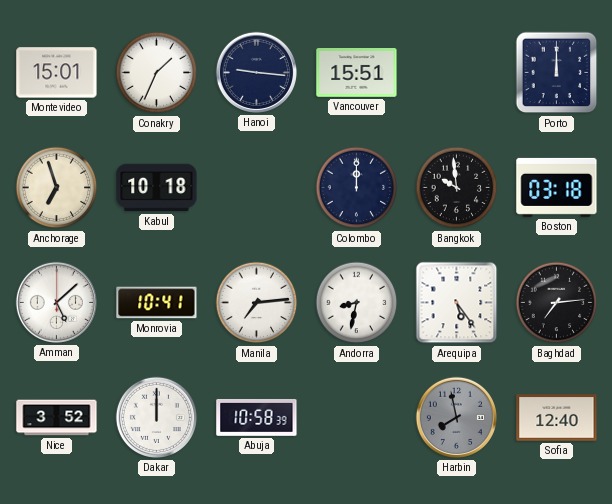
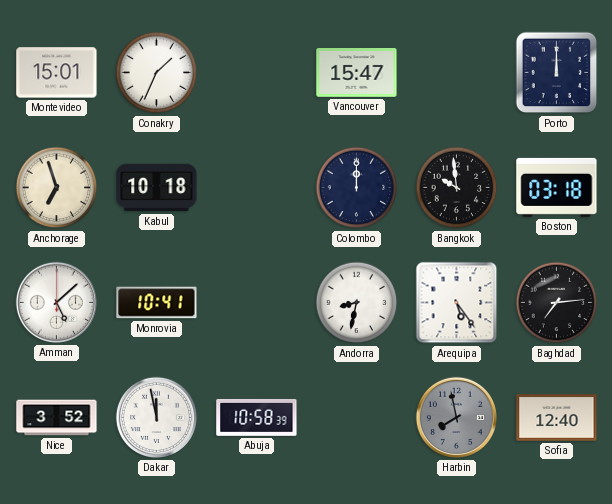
Hanoi: 9:16 -> none (256, 72)
Vancouver: 15:51 -> 15:47 (357, 73)
Manila: 7:14 -> none (257, 303)
Dakar: 12:00 -> 11:58 (156, 417)
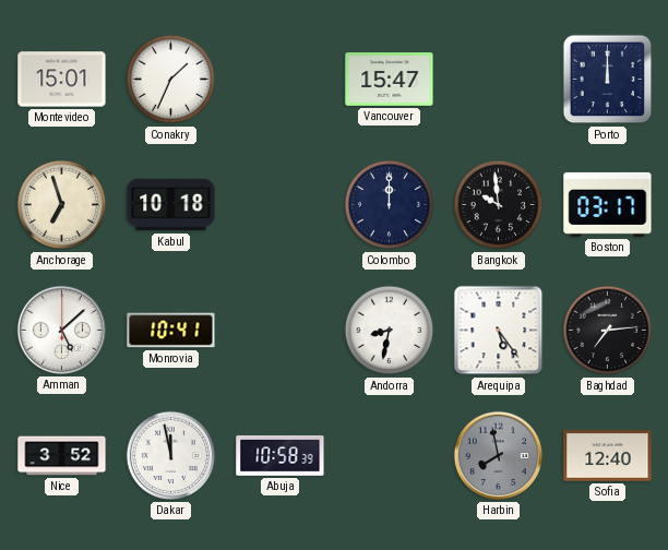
Boston: 03:18 -> 03:17 (608, 204)
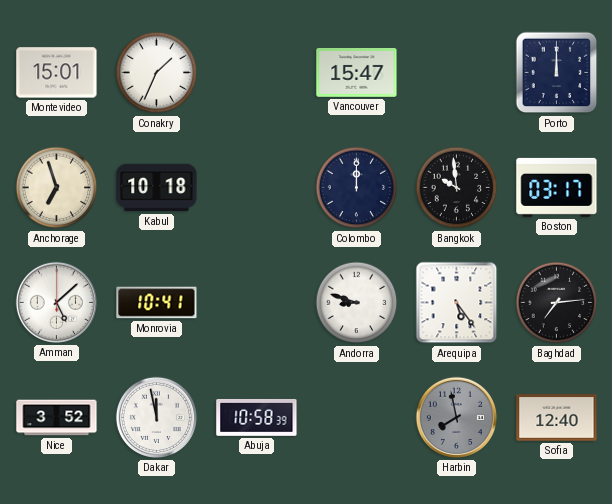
Andorra: 8:32 -> 8:48 (357, 303)
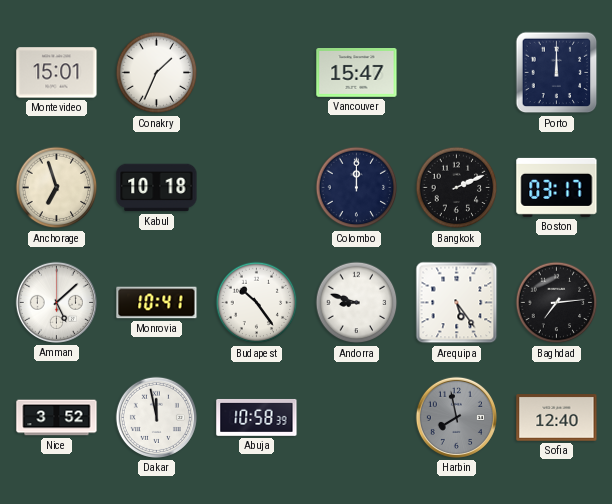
Bangkok: 9:59 -> 2:11 (457, 188)
Budapest: none -> 10:24 (257, 303)
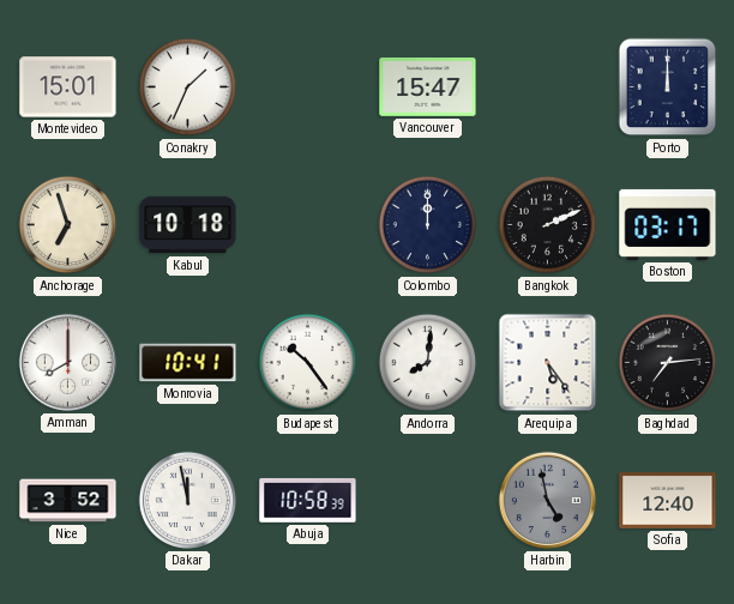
Amman: 5:08 -> 8:00 (67, 362)
Andorra: 8:48 -> 8:01 (428, 363)
Harbin: 7:58 -> 4:58 (547, 500)
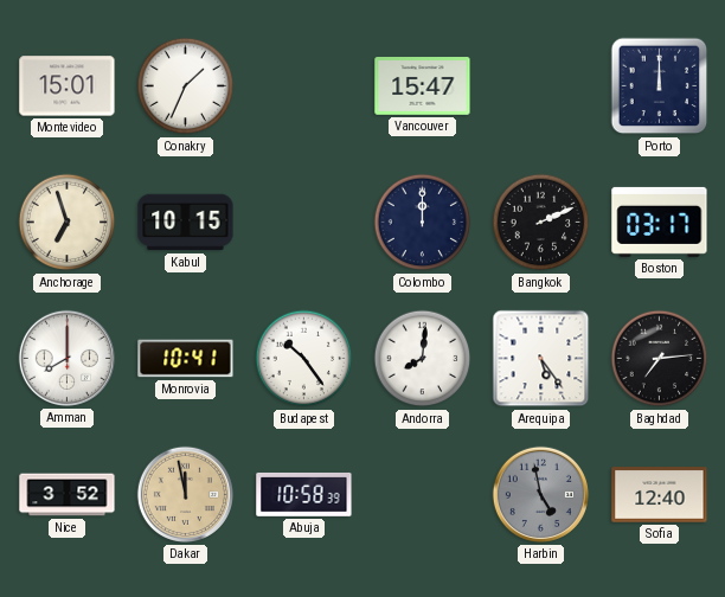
Kabul: 10:18 -> 10:15 (186, 223)
Dakar dial: white -> champagne (185, 494)
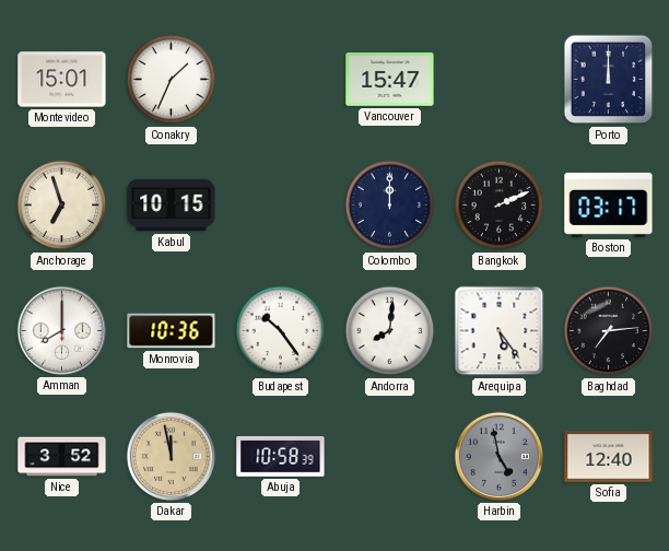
Monrovia: 10:41 -> 10:36 (172, 331)
